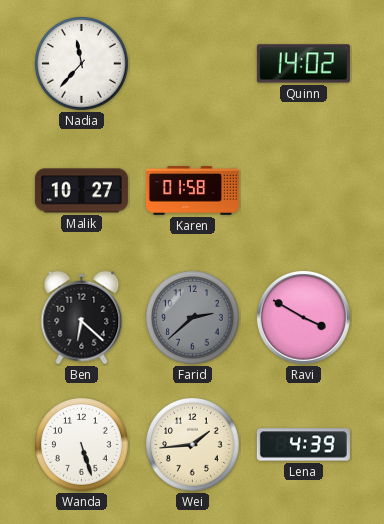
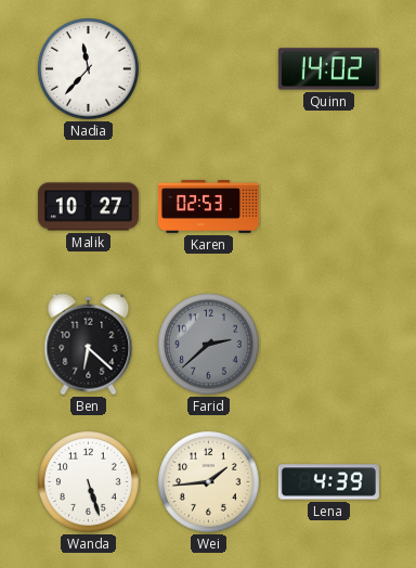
Karen: 01:58 -> 02:53 (208, 207)
Ravi: 3:50 -> none (303, 317)
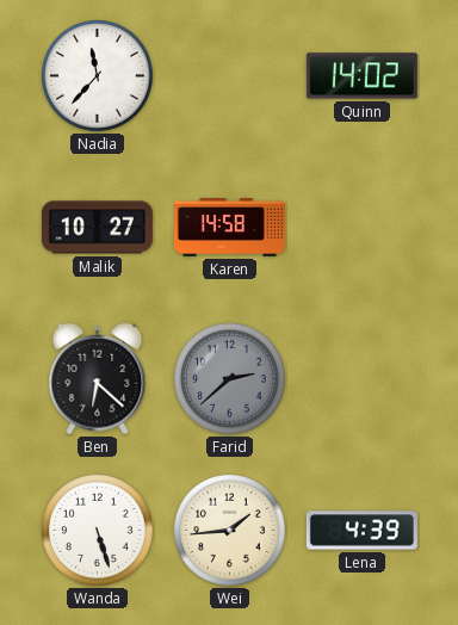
Karen: 02:53 -> 14:58 (229, 228)
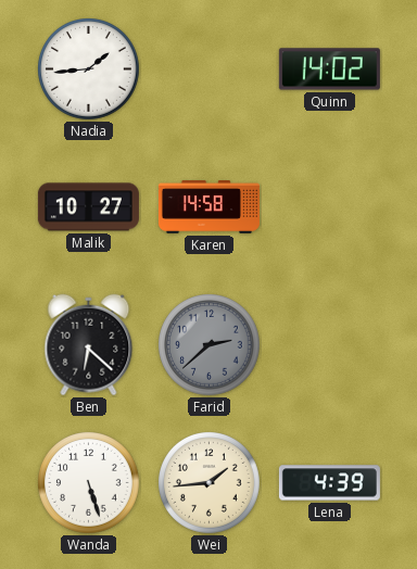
Nadia: 11:37 -> 1:44 (89, 69)
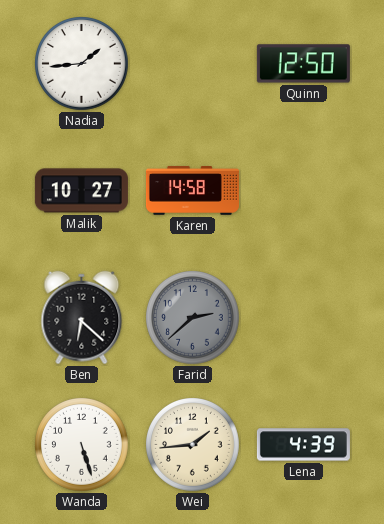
Quinn: 14:02 -> 12:50 (303, 64)
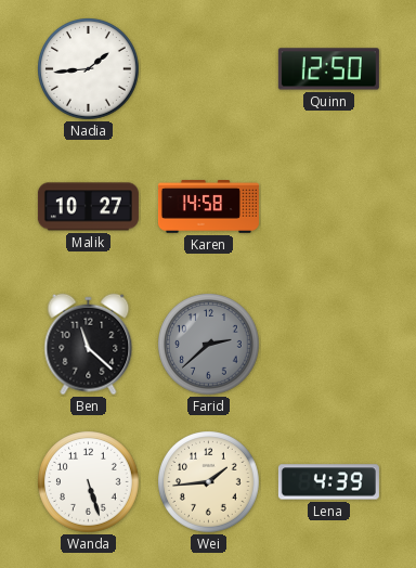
Ben: 6:22 -> 11:22 (89, 345)
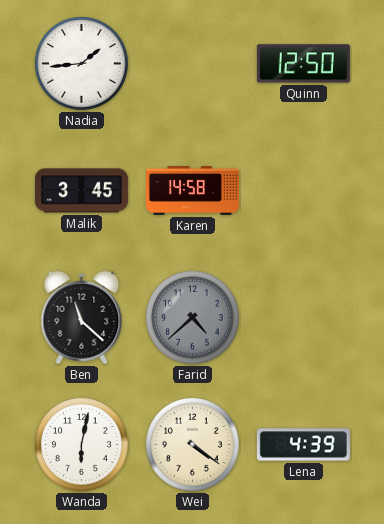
Malik: 10:27 -> 3:45 (81, 191)
Farid: 2:38 -> 4:38 (193, 318)
Wanda: 5:27 -> 6:02 (82, 445)
Wei: 1:44 -> 4:21 (193, 445)
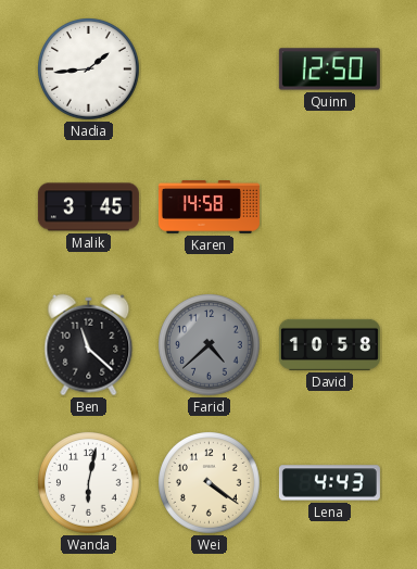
David: none -> 10:58 (329, 344)
Lena: 4:39 -> 4:43 (329, 483)
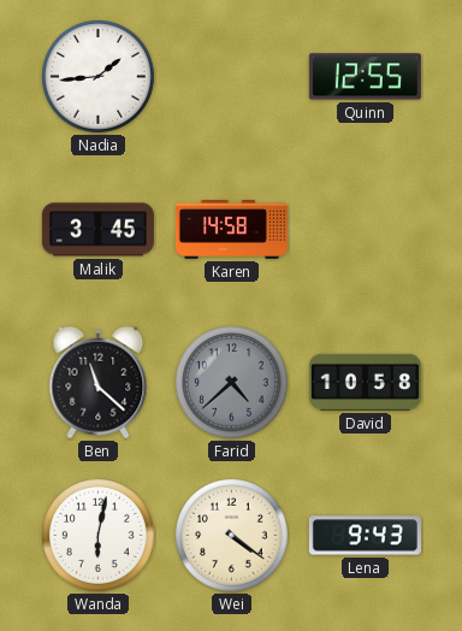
Quinn: 12:50 -> 12:55 (365, 77)
Lena: 4:43 -> 9:43 (365, 536)
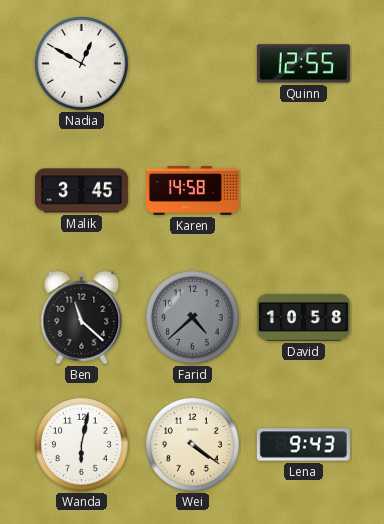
Nadia: 1:44 -> 12:50 (82, 64)
